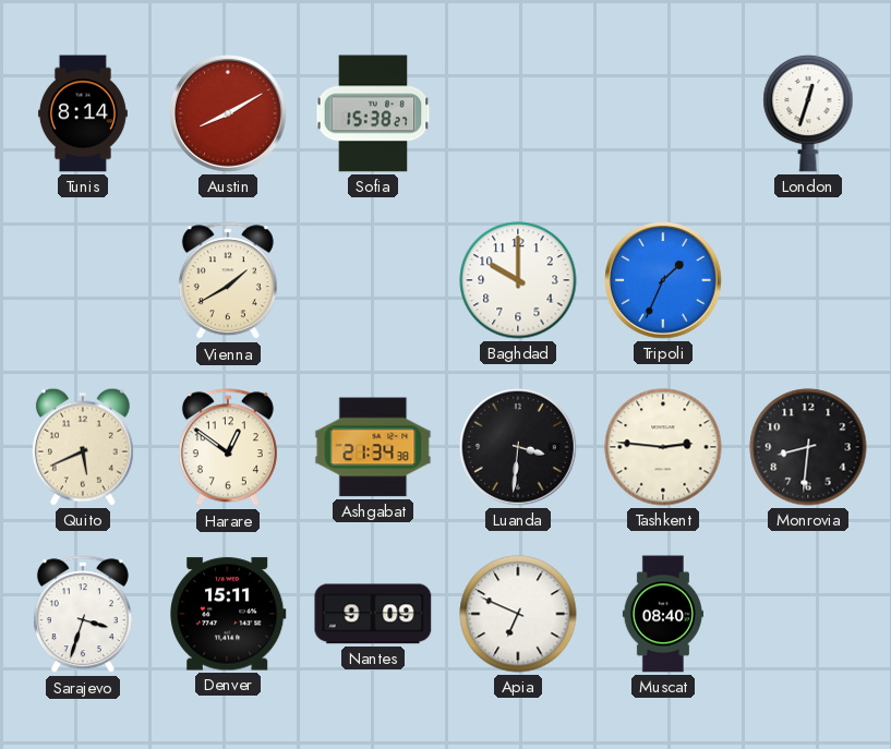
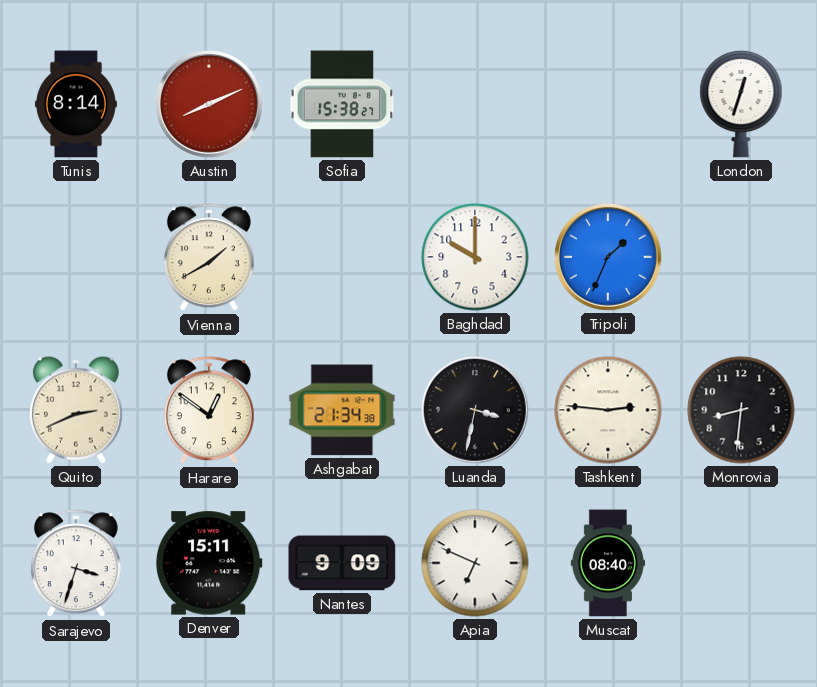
Austin: 8:10 -> 8:11 (210, 105)
Quito: 5:41 -> 2:41 (76, 410)
Luanda: 3:31 -> 3:32 (476, 411)
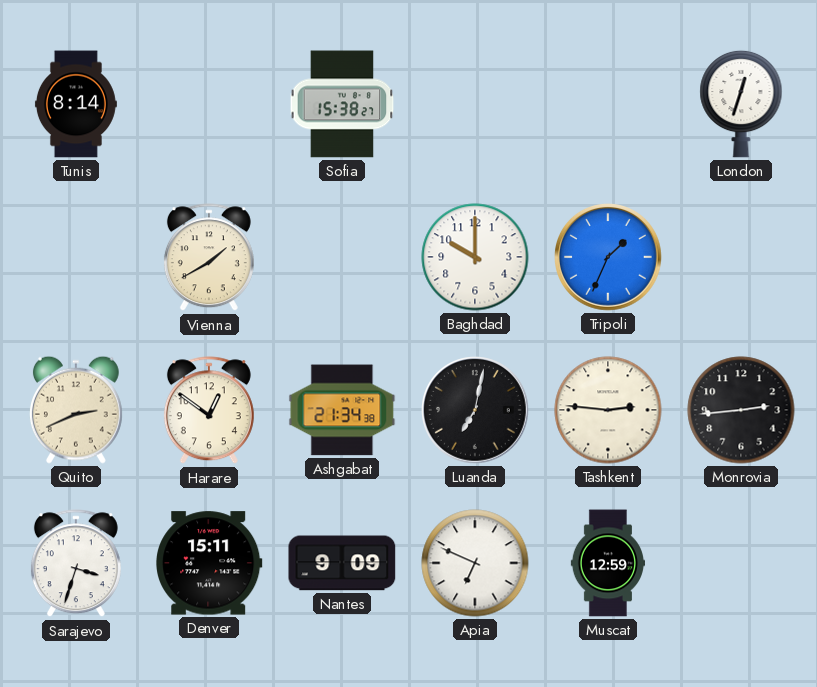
Austin: 8:11 -> none (210, 105)
Luanda: 3:32 -> 7:02 (476, 411)
Monrovia: 8:31 -> 2:44 (741, 410)
Muscat: 08:40 -> 12:59 (607, 563)
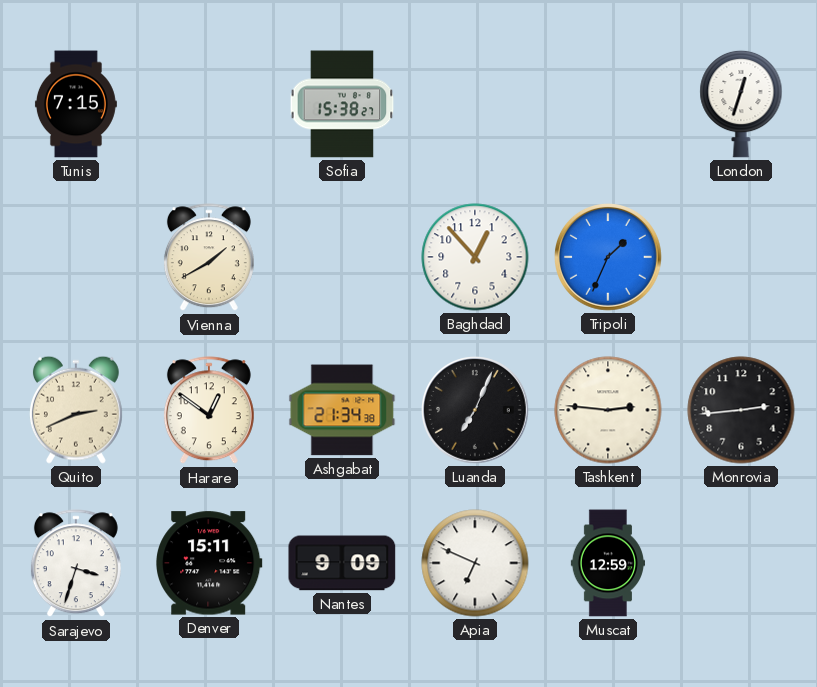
Tunis: 8:14 -> 7:15 (76, 104)
Baghdad: 10:00 -> 12:53 (475, 257)
Luanda: 7:02 -> 7:04 (476, 411)
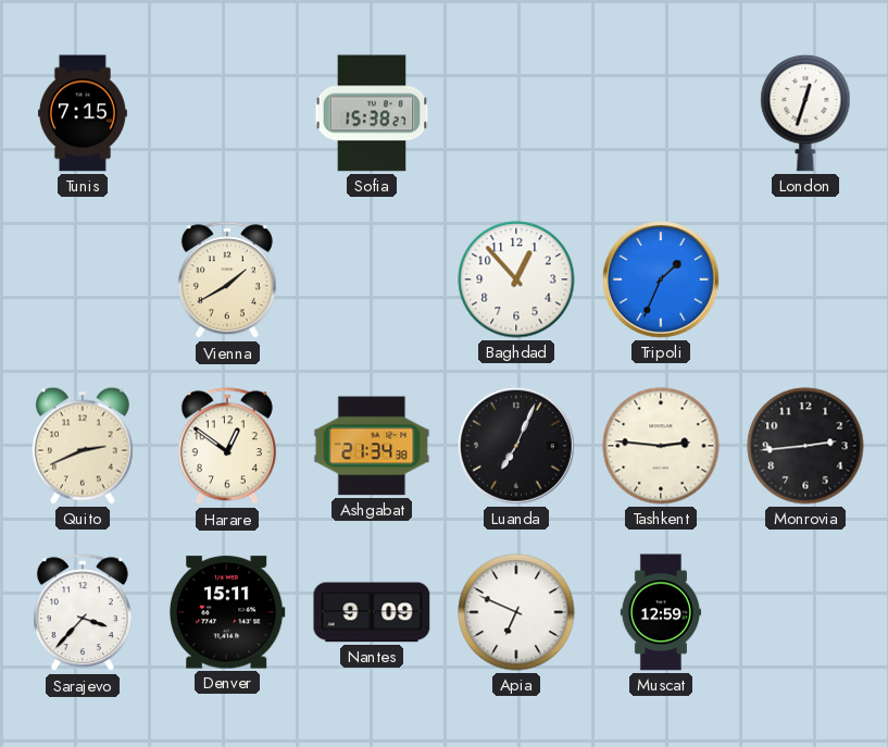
Sarajevo: 3:33 -> 3:37 (83, 613)
